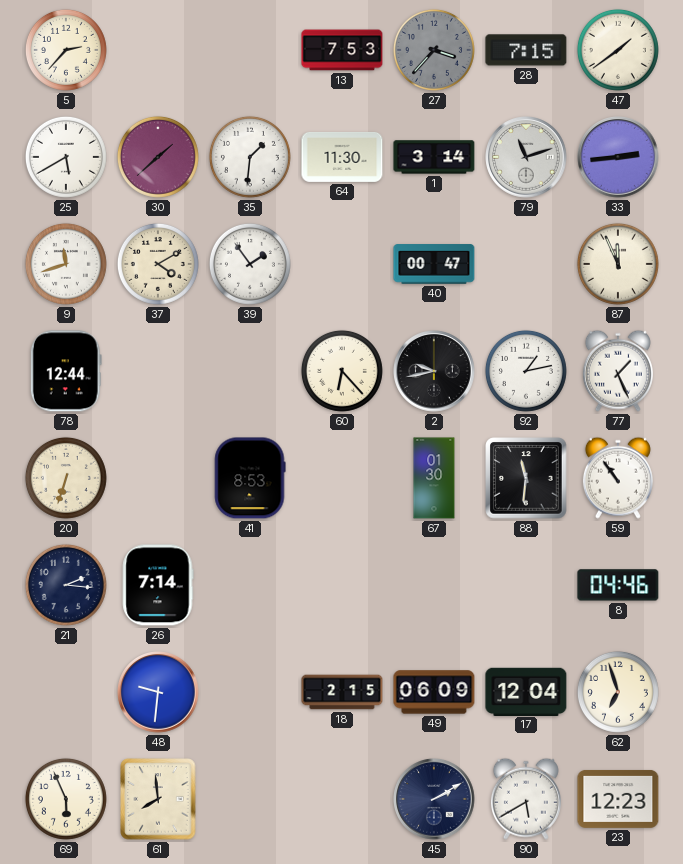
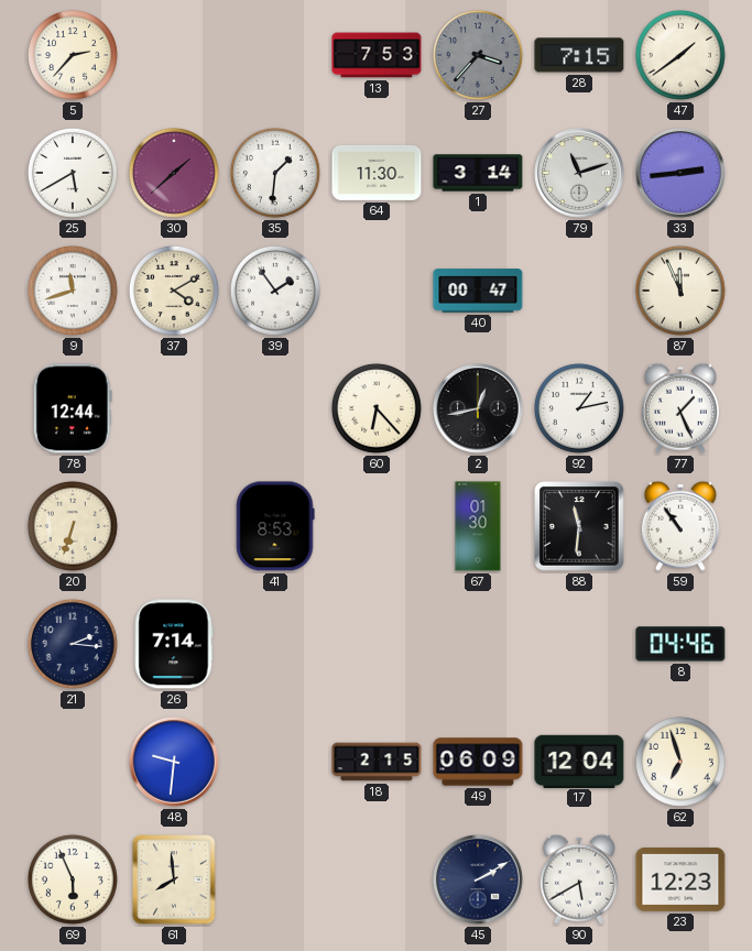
2: 9:43 -> 12:43 (478, 408)
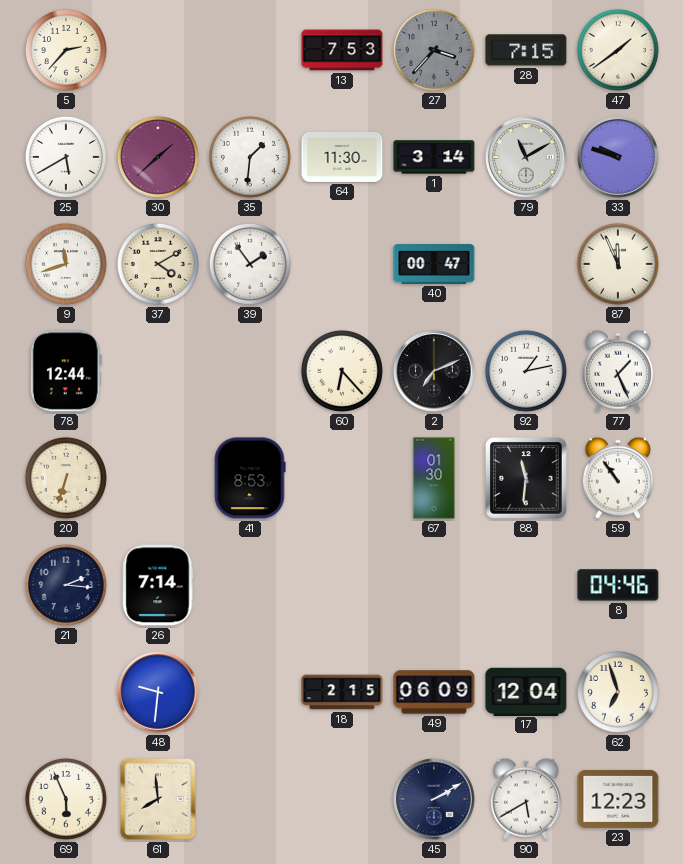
79: 11:12 -> 11:10 (526, 157)
33: 2:44 -> 9:48 (618, 157)
2: 12:43 -> 7:11 (434, 371)
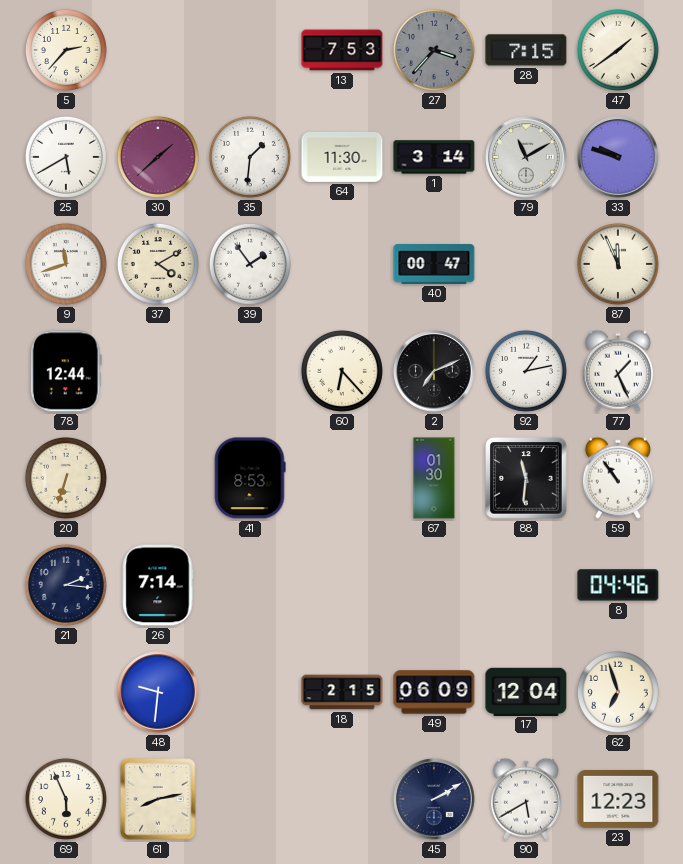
61: 7:59 -> 8:13 (158, 799)
